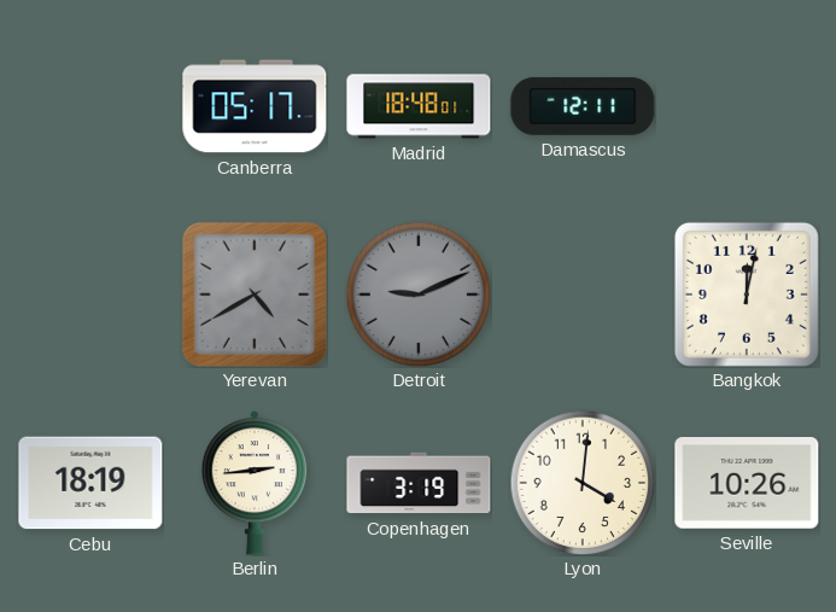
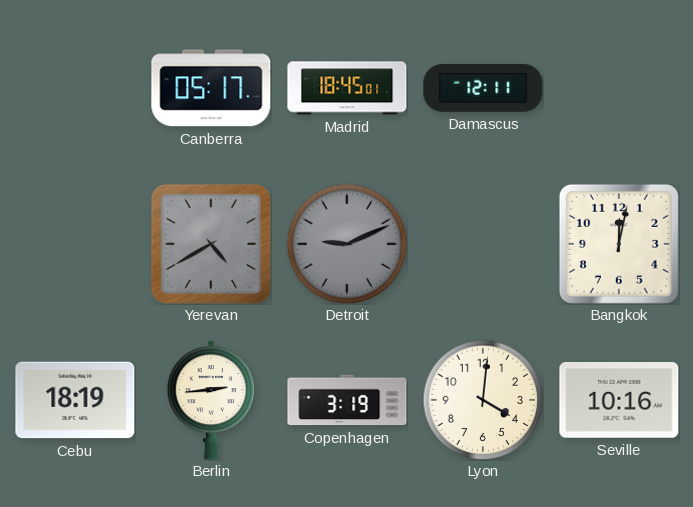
Madrid: 18:48 -> 18:45 (347, 88)
Seville: 10:26 -> 10:16 (619, 400)
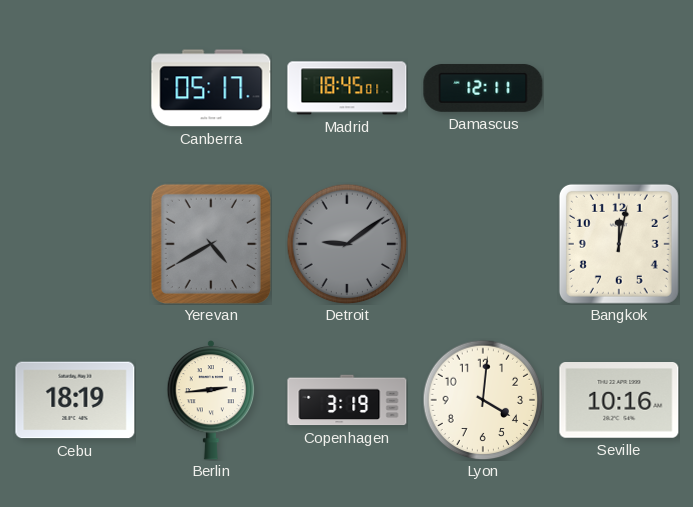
Detroit: 9:11 -> 9:09 (347, 244)
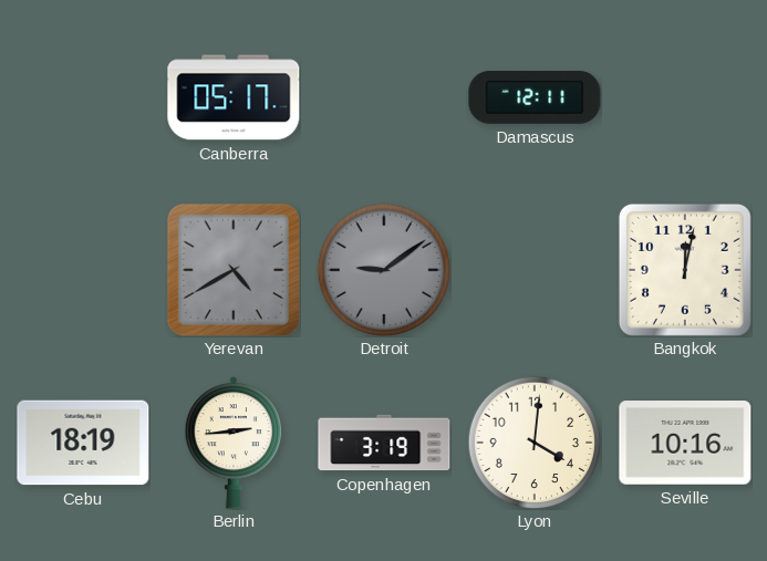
Madrid: 18:45 -> none (347, 88)
